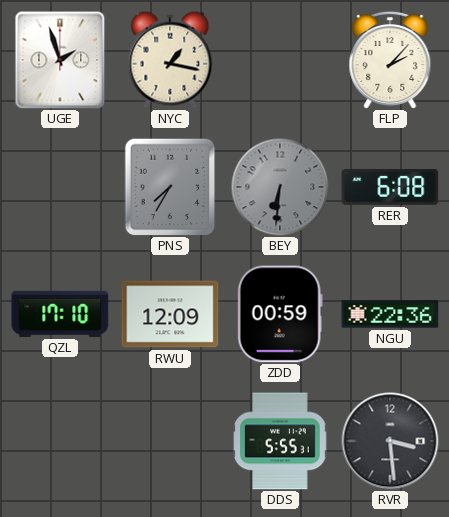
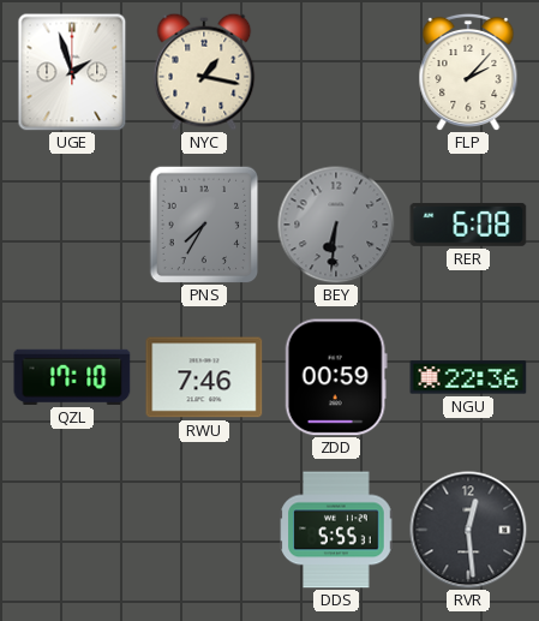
RWU: 12:09 -> 7:46 (204, 377)
RVR: 3:29 -> 12:29 (468, 530)
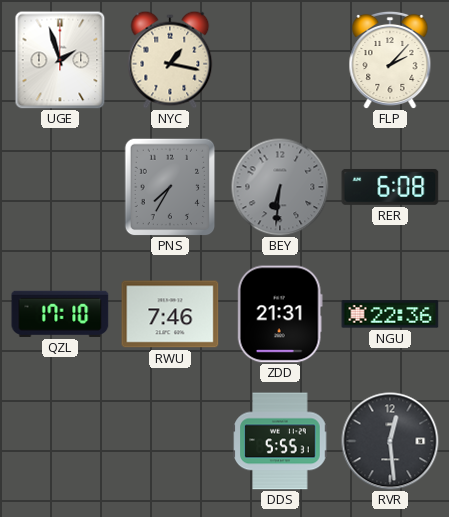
ZDD: 00:59 -> 21:31 (280, 314)
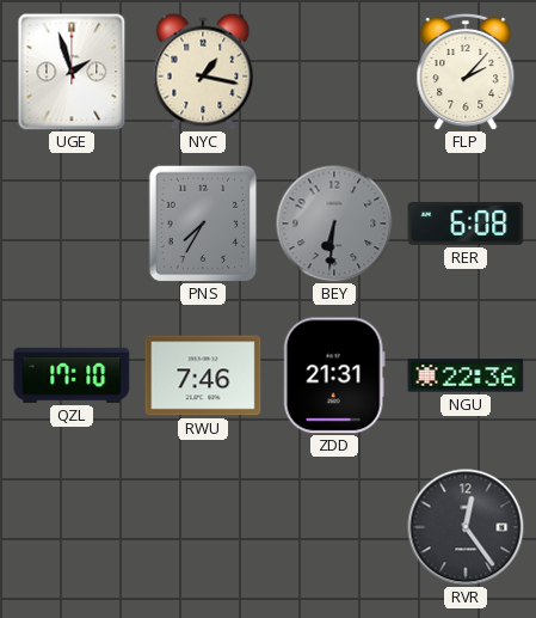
DDS: 5:55 -> none (280, 441)
RVR: 12:29 -> 12:24 (466, 527)
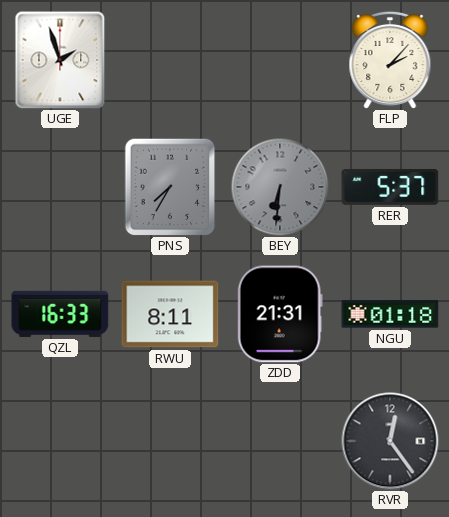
NYC: 1:17 -> none (203, 72)
RER: 6:08 -> 5:37 (390, 187)
QZL: 17:10 -> 16:33 (60, 314)
RWU: 7:46 -> 8:11 (170, 314)
NGU: 22:36 -> 01:18 (390, 314)
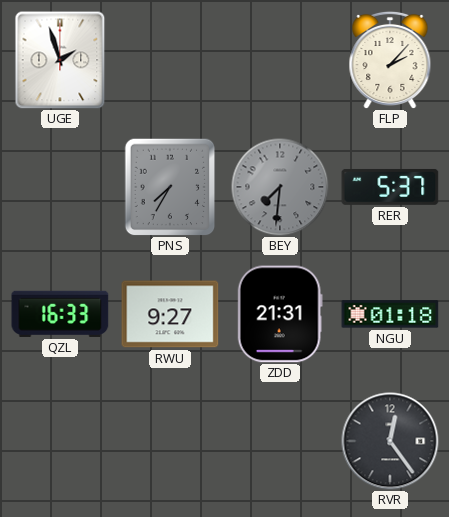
BEY: 6:31 -> 7:31 (280, 187)
RWU: 8:11 -> 9:27 (170, 314)
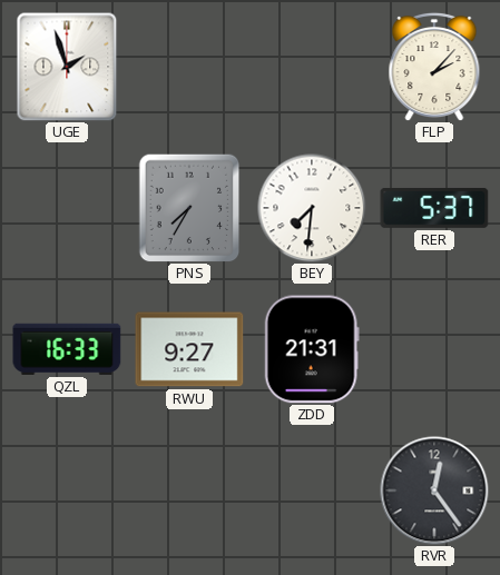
BEY dial: grey -> white (312, 208)
NGU: 01:18 -> none (390, 314)
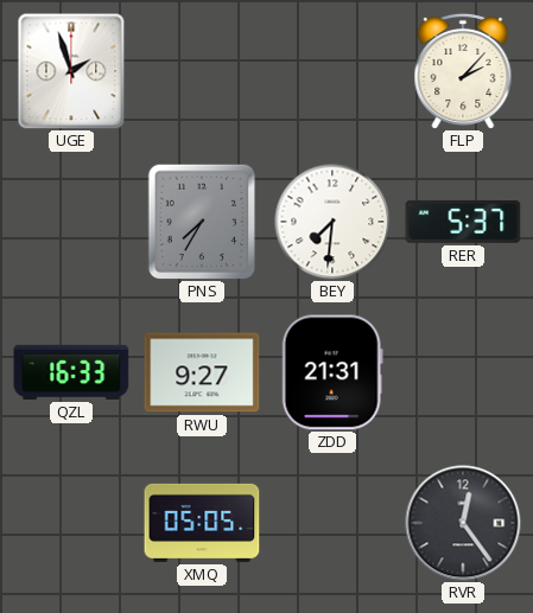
XMQ: none -> 05:05 (202, 523)
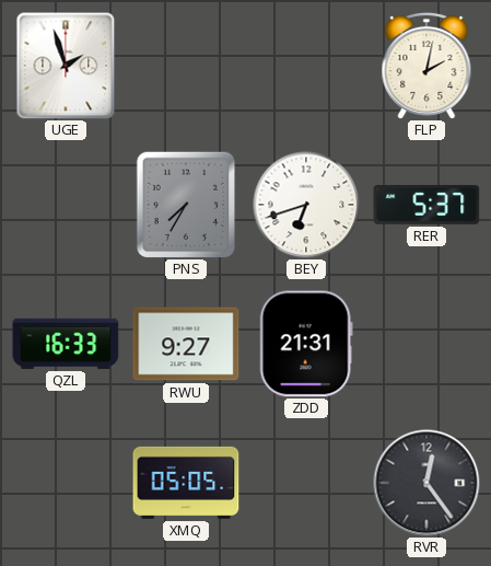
FLP: 2:07 -> 2:02 (426, 66)
BEY: 7:31 -> 6:42 (306, 205)
